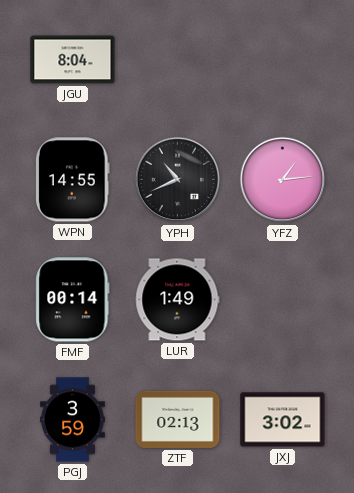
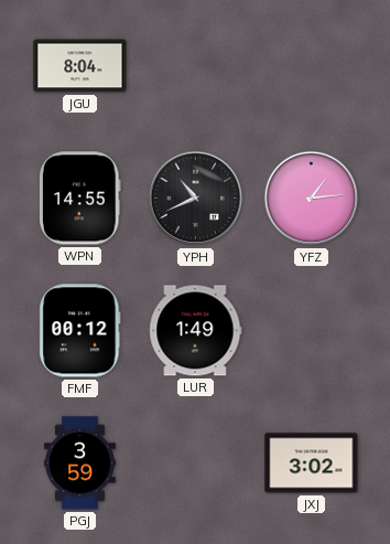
FMF: 00:14 -> 00:12 (80, 331)
ZTF: 02:13 -> none (178, 419)
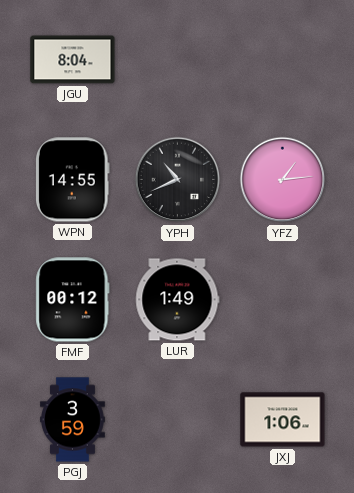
JXJ: 3:02 -> 1:06 (283, 420)
